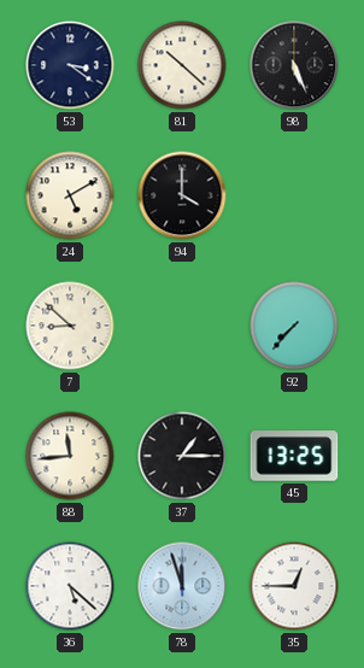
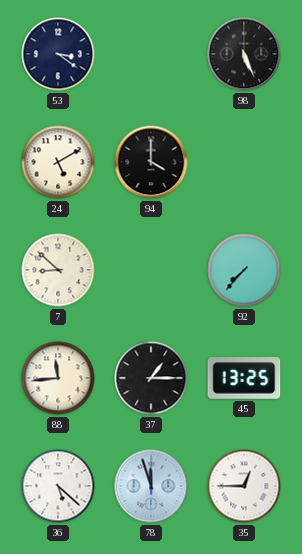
81: 10:22 -> none (182, 65)
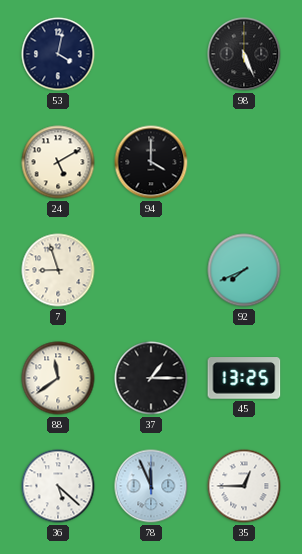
53: 3:21 -> 4:02 (58, 54)
7: 8:52 -> 8:57 (58, 270)
92: 7:37 -> 7:41 (244, 270)
88: 11:44 -> 11:39 (58, 378)
78: 11:57 -> 11:56 (151, 486)
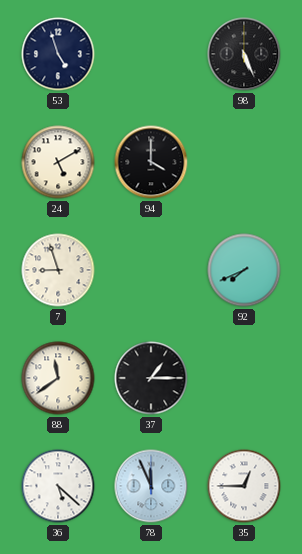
53: 4:02 -> 4:57 (58, 54)
45: 13:25 -> none (244, 378)
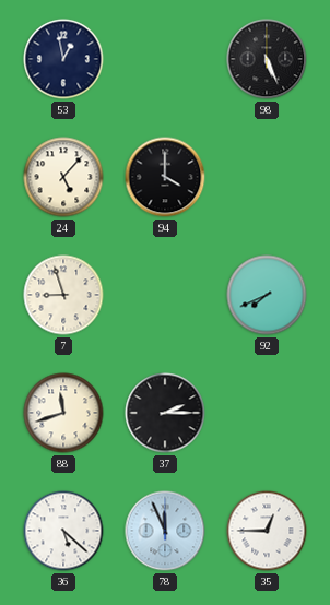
53: 4:57 -> 12:58 (63, 59)
24: 5:10 -> 5:07 (63, 177)
88: 11:39 -> 11:42 (63, 413)
37: 1:15 -> 2:15 (165, 413)
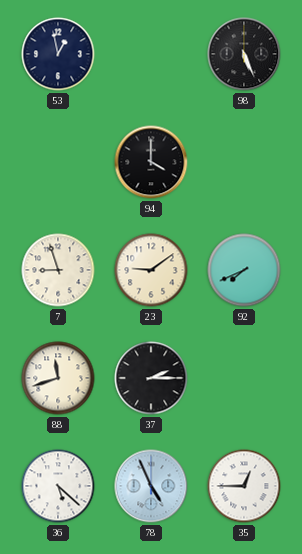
24: 5:07 -> none (63, 177)
23: none -> 9:09 (151, 270)
78: 11:56 -> 4:56 (151, 486)
